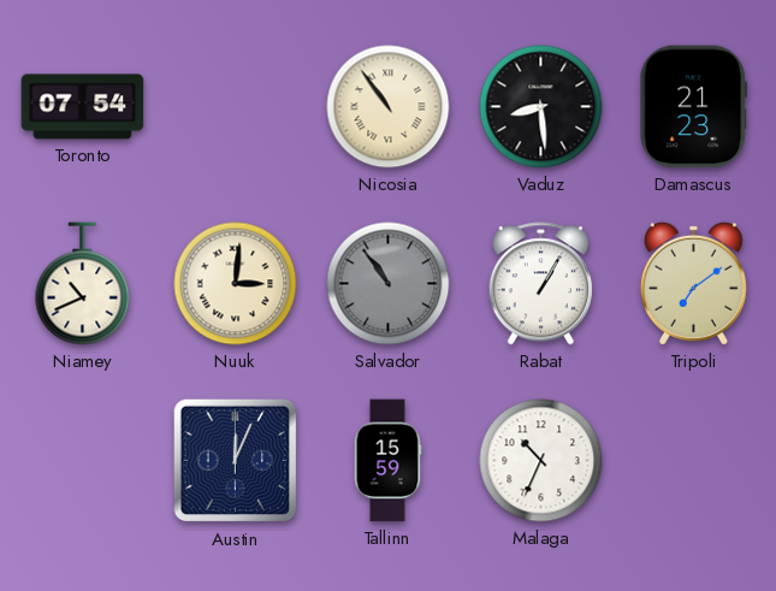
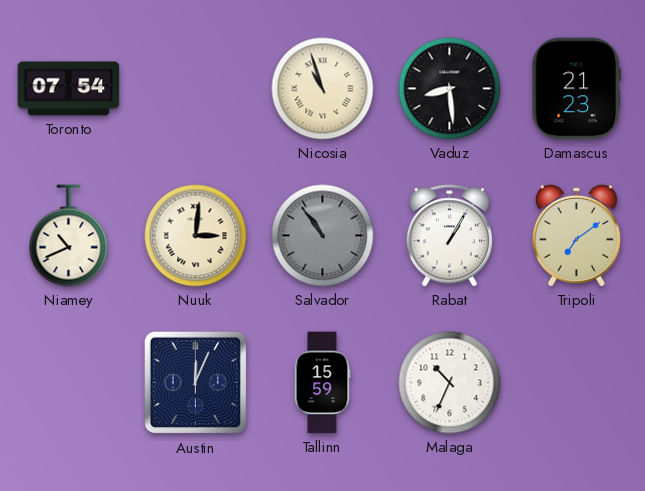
Nicosia: 10:54 -> 10:57 (323, 89)
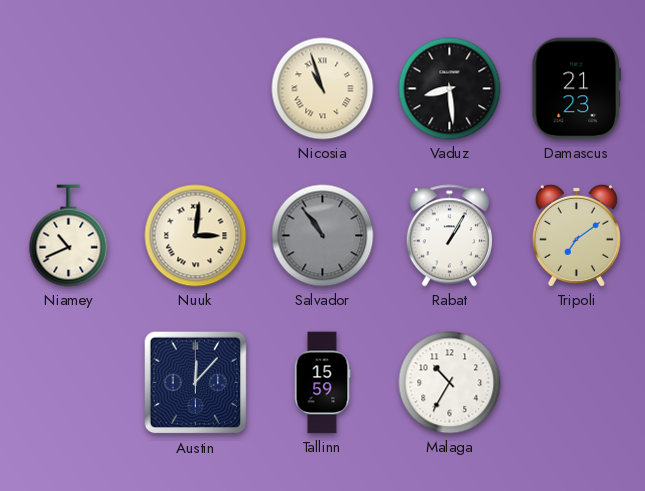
Toronto: 07:54 -> none (69, 89)
Austin: 12:04 -> 12:07 (196, 383)
Malaga: 10:34 -> 10:35 (450, 383)
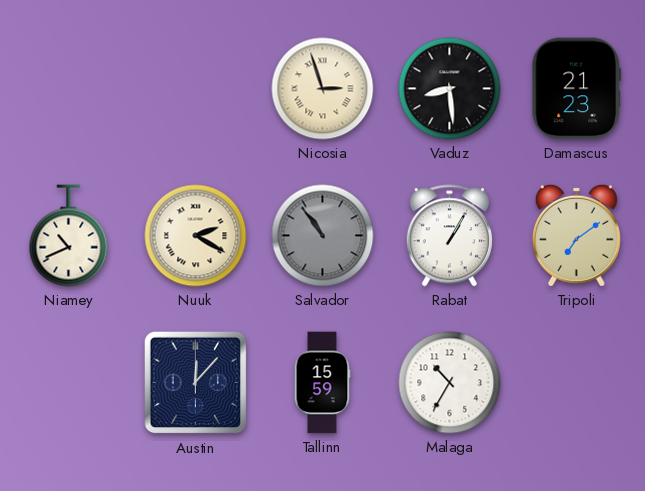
Nicosia: 10:57 -> 2:57 (323, 89)
Nuuk: 3:01 -> 2:20 (196, 236)
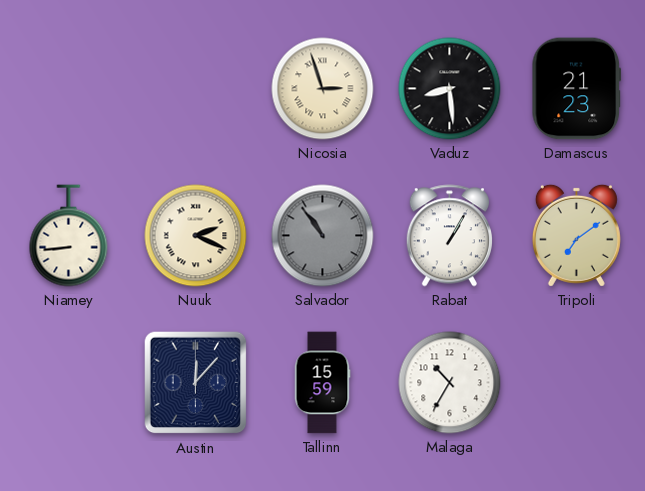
Niamey: 10:41 -> 8:44 (69, 236)
Nuuk: 2:20 -> 2:19 (196, 236)
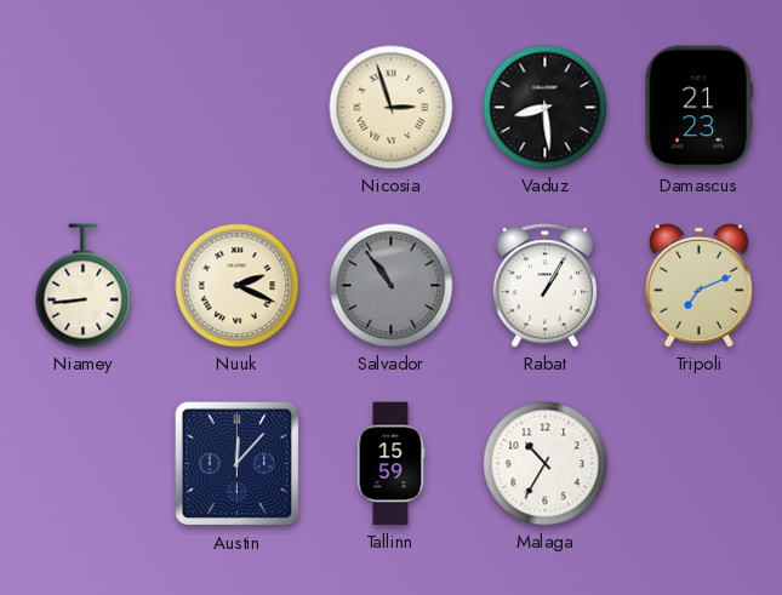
Tripoli: 7:09 -> 7:11 (698, 285)
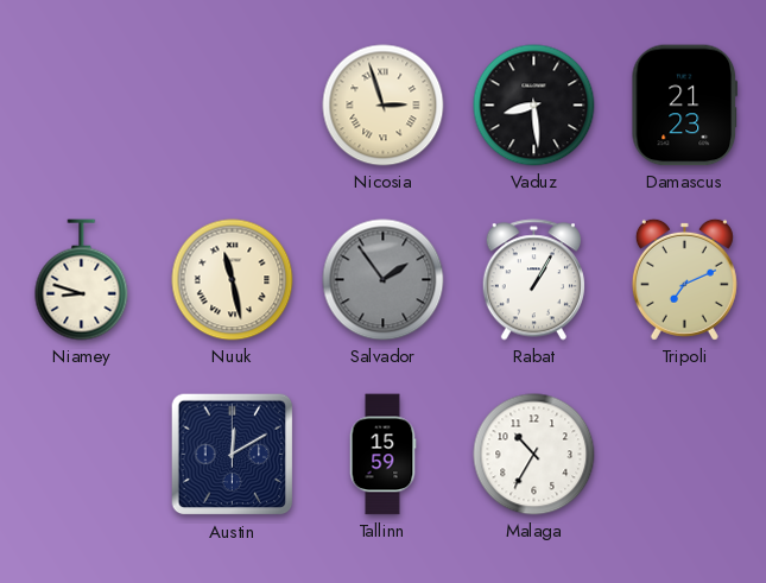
Niamey: 8:44 -> 8:48 (82, 280)
Nuuk: 2:19 -> 11:28 (233, 280)
Salvador: 10:54 -> 1:54 (384, 280)
Austin: 12:07 -> 12:10 (233, 455)
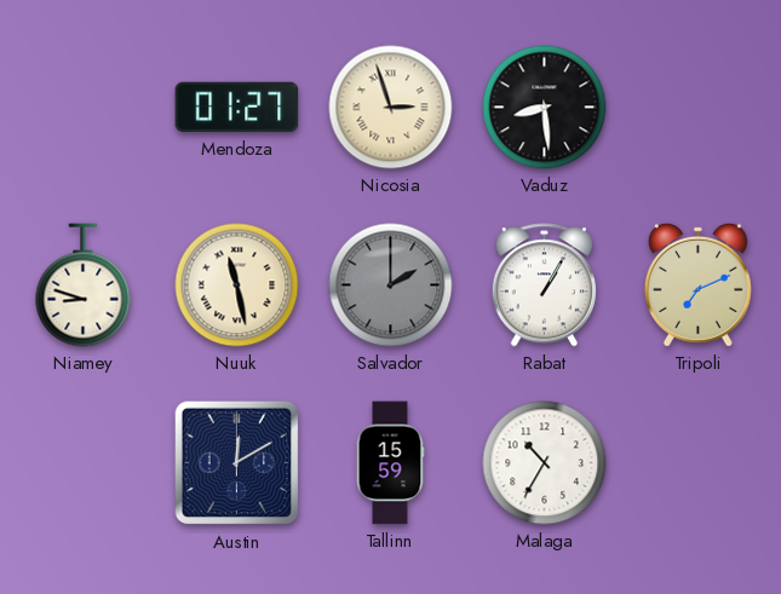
Mendoza: none -> 01:27 (237, 108)
Damascus: 21:23 -> none (684, 106)
Salvador: 1:54 -> 2:00 (391, 286)
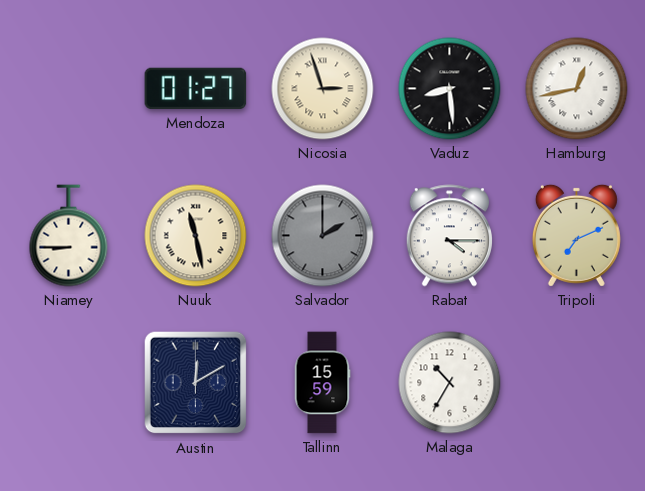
Hamburg: none -> 12:43 (577, 89)
Niamey: 8:48 -> 8:45 (69, 236)
Rabat: 1:05 -> 4:15 (449, 236)
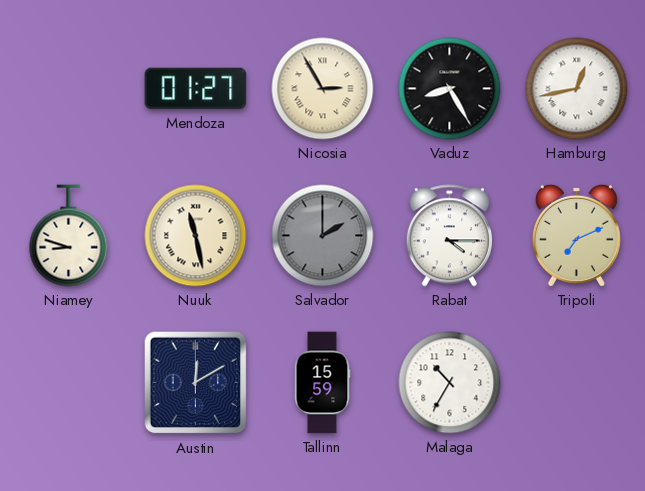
Nicosia: 2:57 -> 2:55 (323, 89)
Vaduz: 8:29 -> 8:25 (450, 89)
Niamey: 8:45 -> 8:48 (69, 236)
